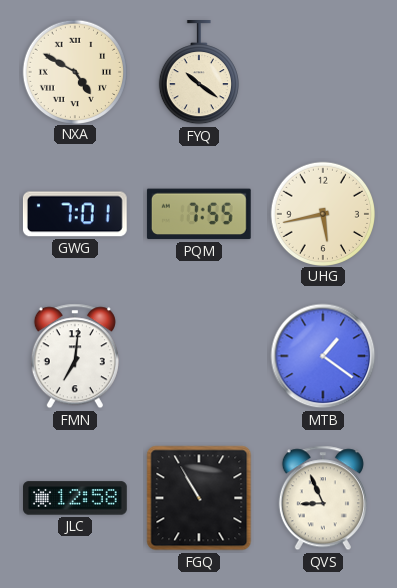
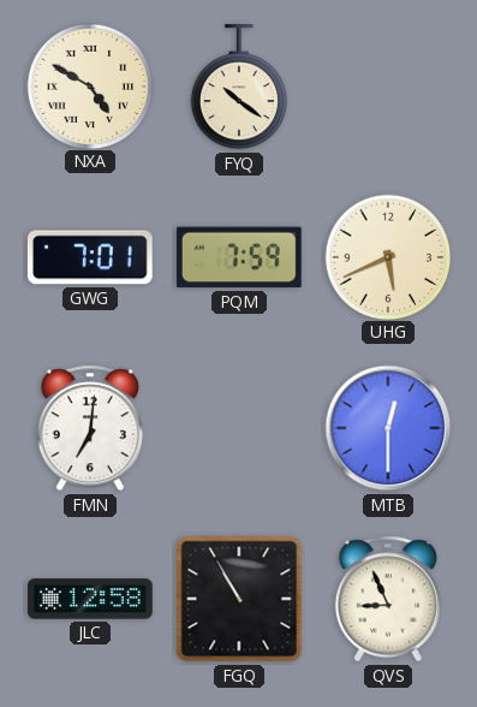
PQM: 7:55 -> 7:59 (239, 257)
UHG: 5:43 -> 5:41 (387, 256)
MTB: 1:21 -> 12:30 (388, 428)
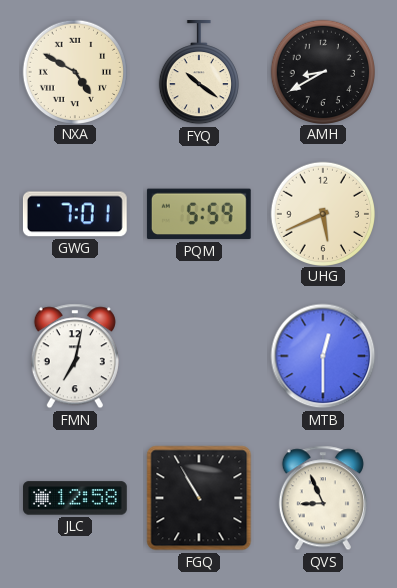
AMH: none -> 8:40 (322, 71)
PQM: 7:59 -> 5:59 (199, 214)
FMN: 7:01 -> 7:02 (75, 356)
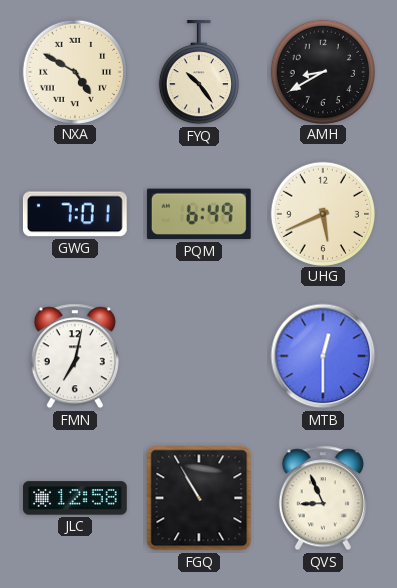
FYQ: 10:21 -> 10:24 (199, 73)
PQM: 5:59 -> 6:49 (199, 214)
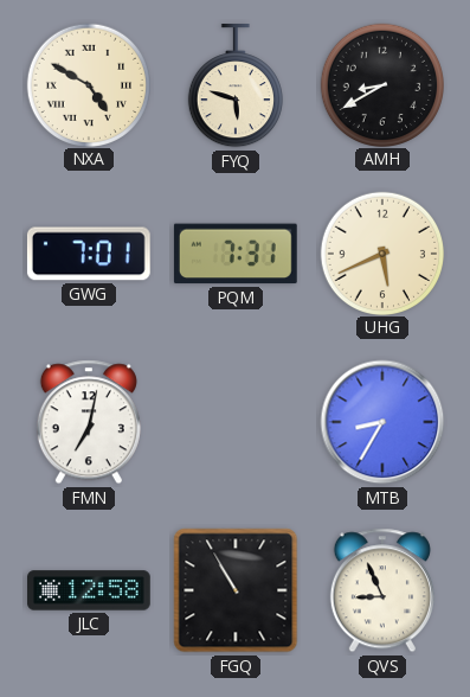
FYQ: 10:24 -> 5:48 (236, 87)
PQM: 6:49 -> 7:31 (236, 254)
MTB: 12:30 -> 8:35 (382, 422)
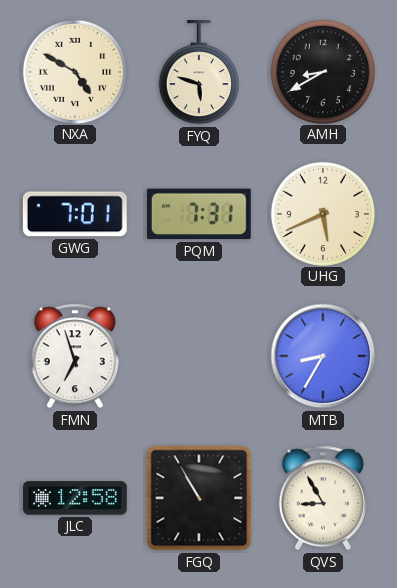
FMN: 7:02 -> 6:57 (75, 356)
QVS: 8:56 -> 8:55 (323, 498)
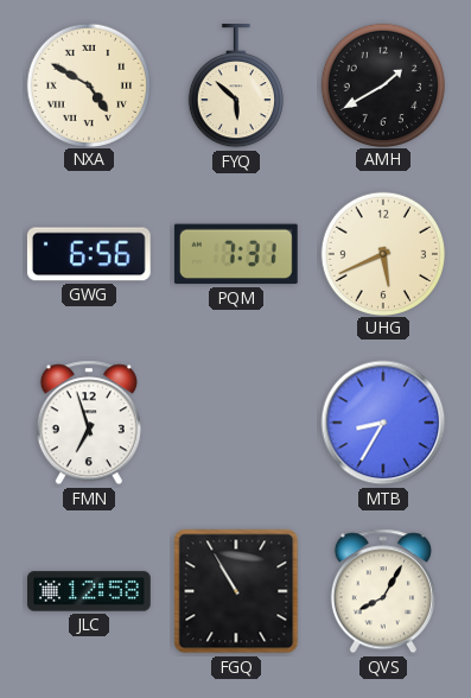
FYQ: 5:48 -> 5:52 (236, 87)
AMH: 8:40 -> 1:40 (382, 84)
GWG: 7:01 -> 6:56 (89, 254)
QVS: 8:55 -> 8:05 (383, 591)
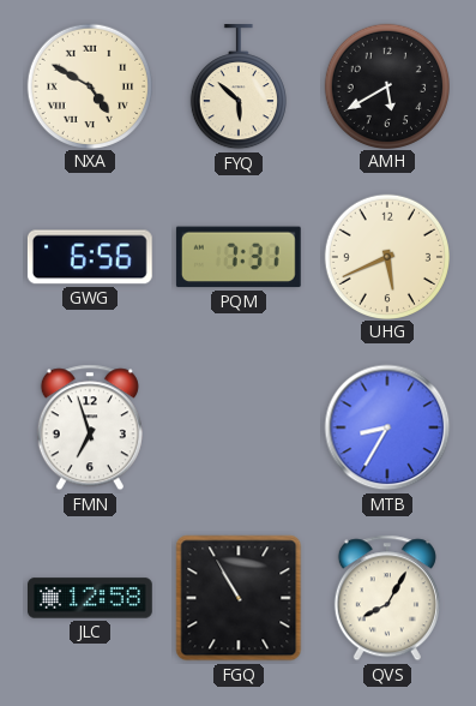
AMH: 1:40 -> 5:40 (386, 85)
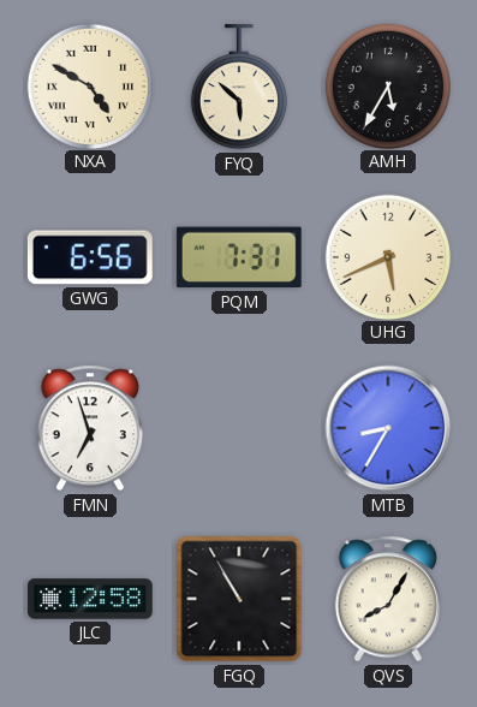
AMH: 5:40 -> 5:35 (387, 85)
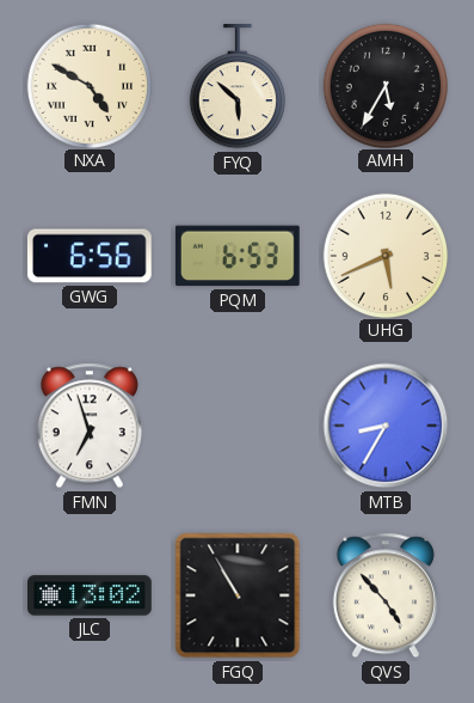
PQM: 7:31 -> 6:53 (238, 256)
JLC: 12:58 -> 13:02 (91, 595)
QVS: 8:05 -> 4:53 (386, 595)
